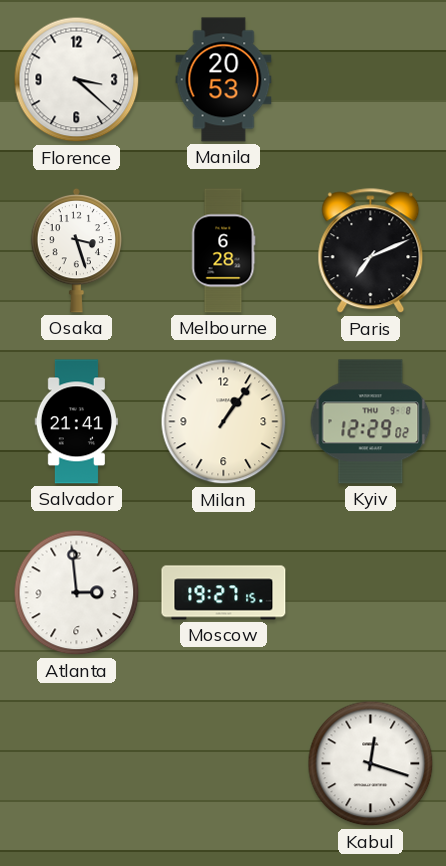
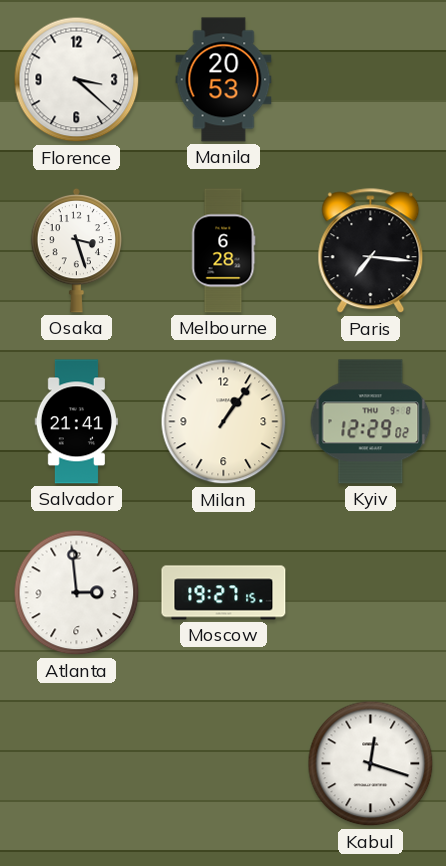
Paris: 7:11 -> 7:16 (371, 251)
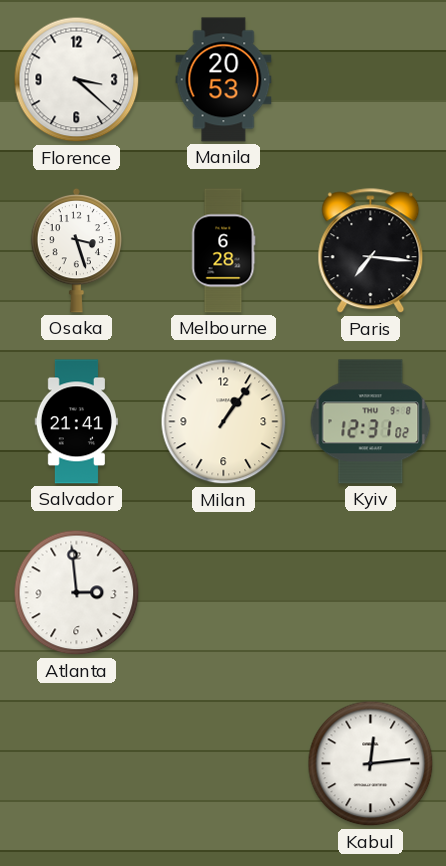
Kyiv: 12:29 -> 12:31 (371, 422)
Moscow: 19:27 -> none (224, 593)
Kabul: 12:18 -> 12:14 (371, 764)
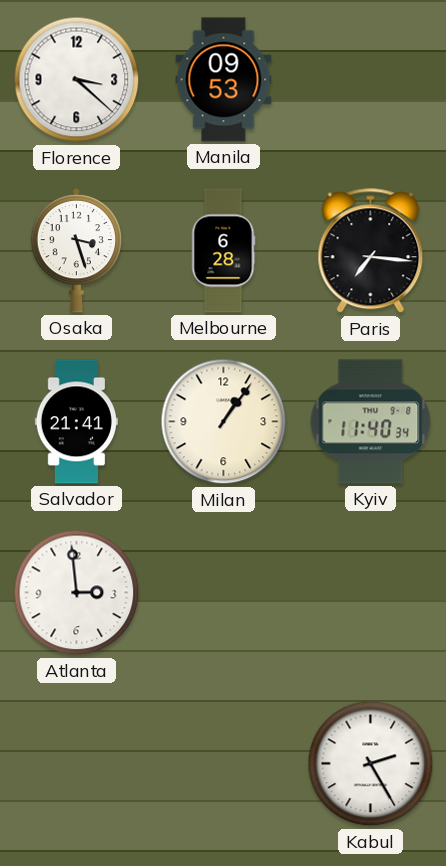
Manila: 20:53 -> 09:53 (224, 80)
Kyiv: 12:31 -> 11:40 (371, 422)
Kabul: 12:14 -> 2:25 (371, 764)
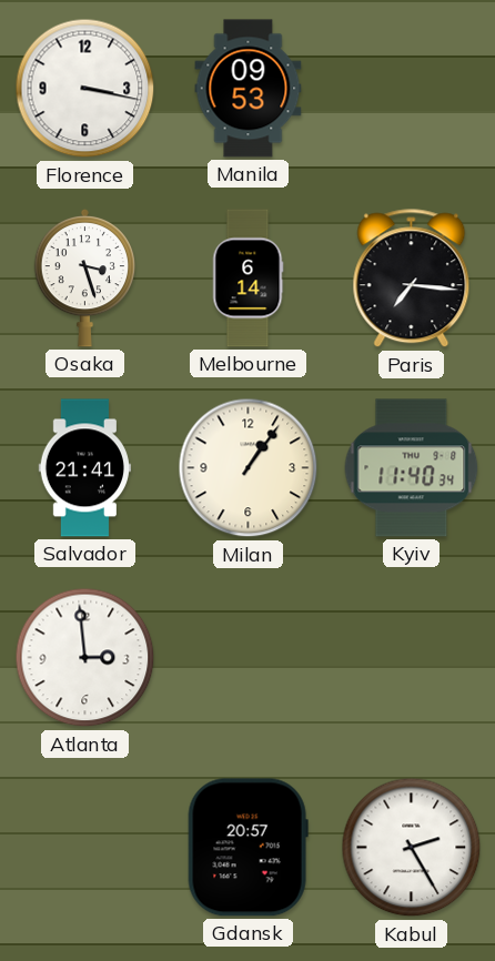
Florence: 3:22 -> 3:17 (85, 89)
Melbourne: 6:28 -> 6:14 (247, 279)
Gdansk: none -> 20:57 (247, 848)
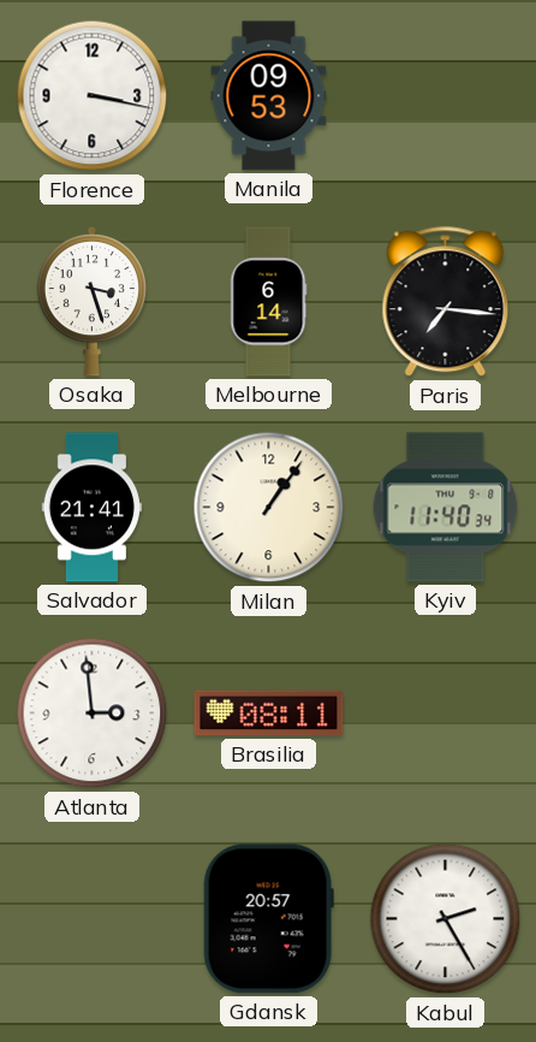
Brasilia: none -> 08:11 (269, 714)
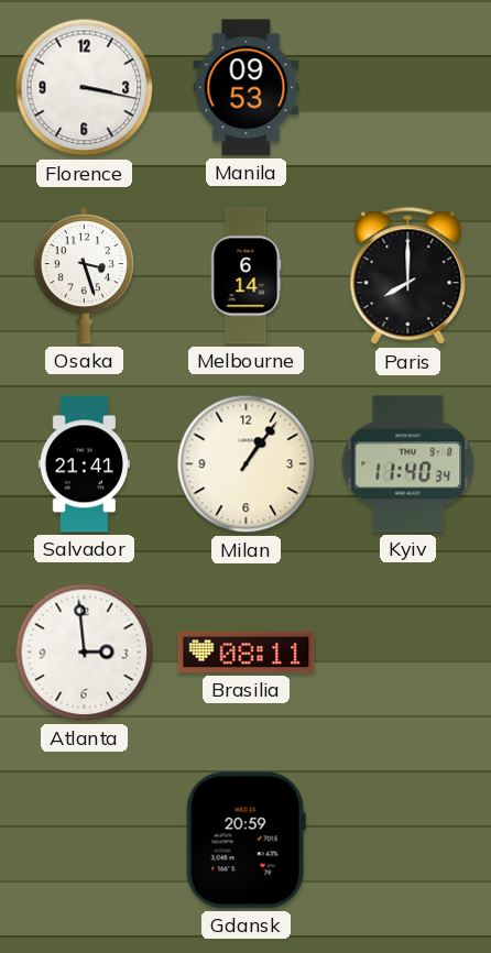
Paris: 7:16 -> 8:00 (408, 276)
Gdansk: 20:57 -> 20:59 (245, 841)
Kabul: 2:25 -> none (446, 919)
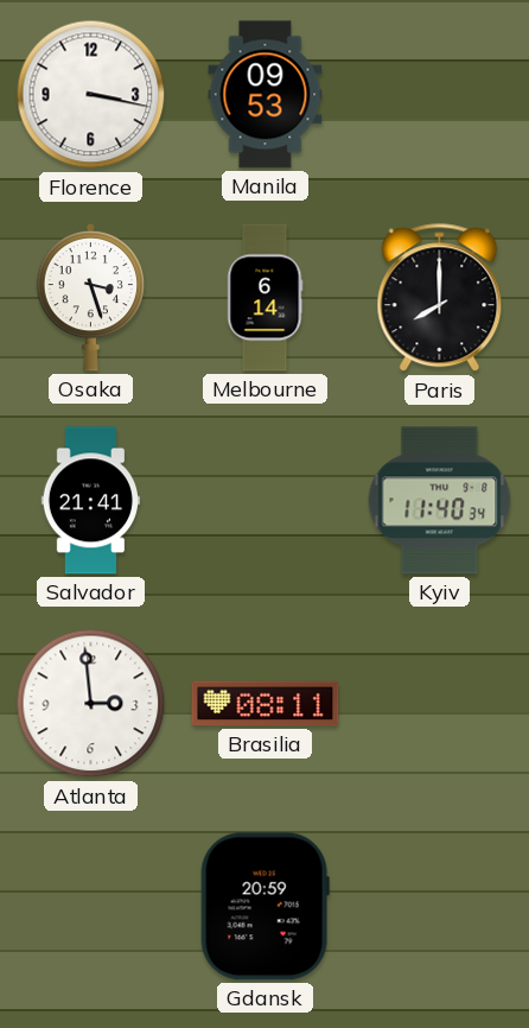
Milan: 1:06 -> none (247, 464)
